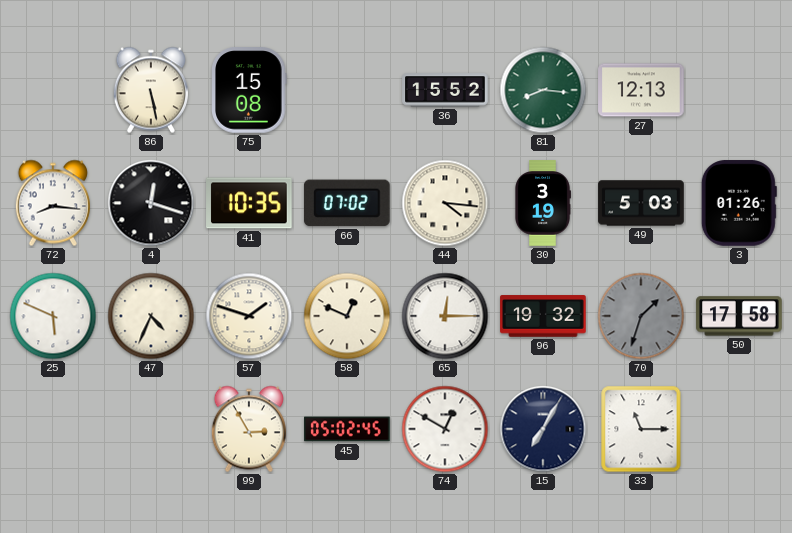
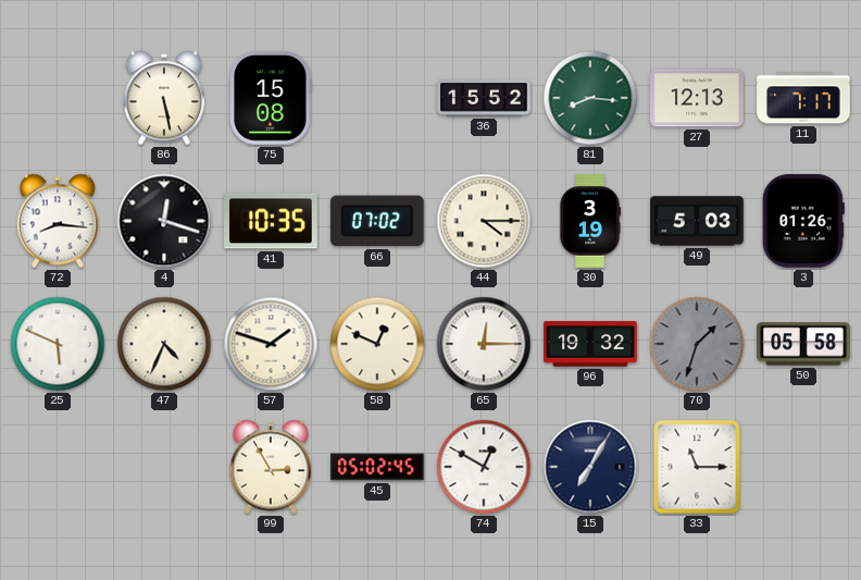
11: none -> 7:17 (803, 98)
44: 4:16 -> 4:15 (484, 221)
50: 17:58 -> 05:58 (803, 344)
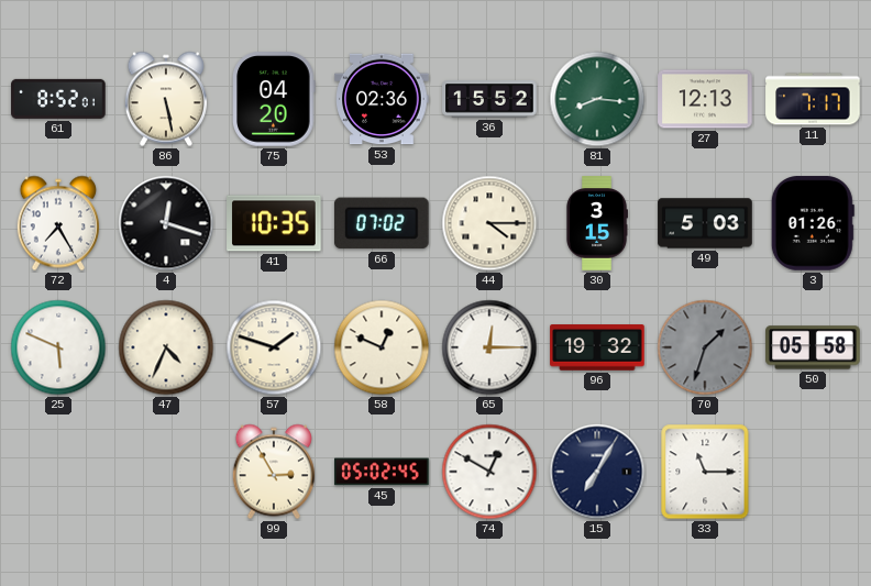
61: none -> 8:52 (58, 99)
75: 15:08 -> 04:20 (274, 99)
53: none -> 02:36 (382, 99)
72: 8:16 -> 7:25 (58, 223)
30: 3:19 -> 3:15 (597, 223)
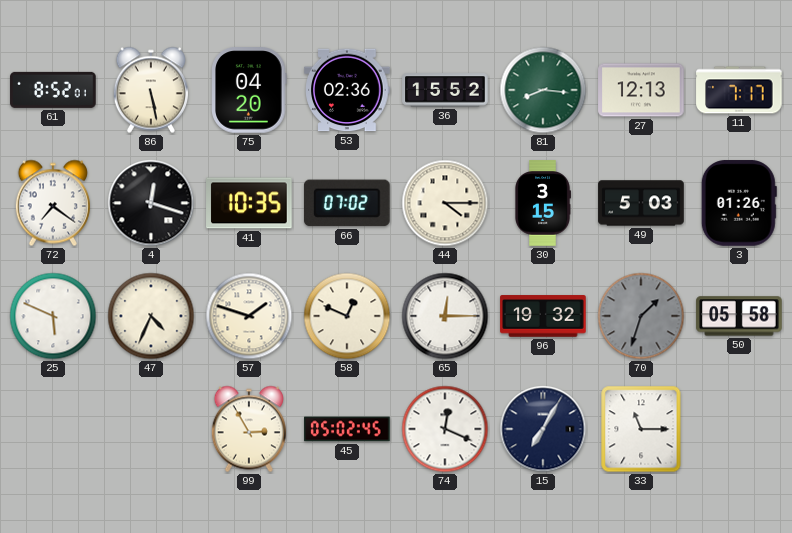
72: 7:25 -> 7:21 (53, 203)
74: 12:50 -> 12:19 (445, 429)
